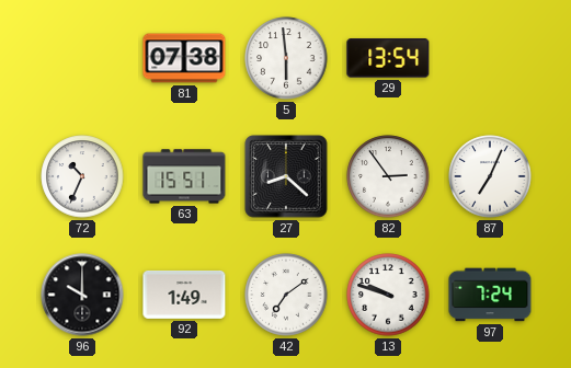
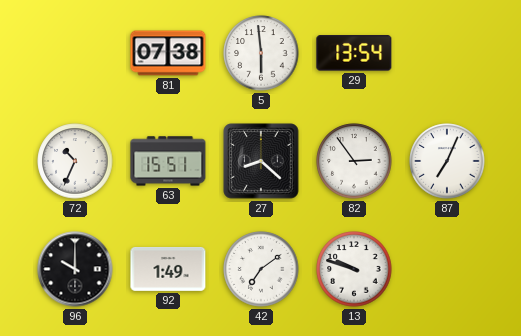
97: 7:24 -> none (490, 295)
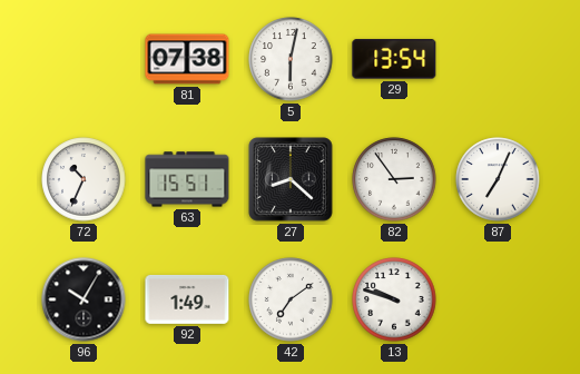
5: 5:59 -> 6:02 (291, 59)
96: 10:00 -> 10:05 (83, 299)
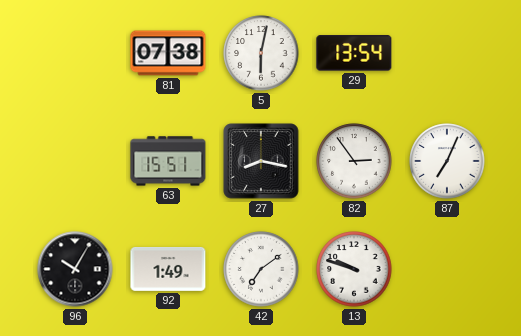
72: 10:34 -> none (83, 179)
27: 8:22 -> 8:17 (261, 161)
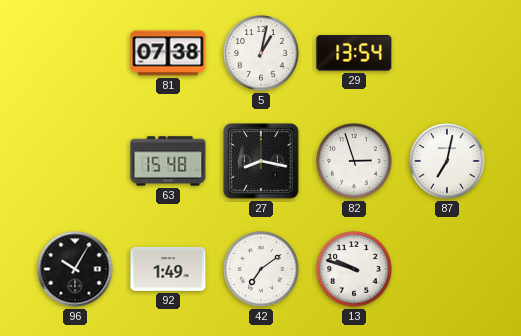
5: 6:02 -> 1:02 (261, 53)
63: 15:51 -> 15:48 (168, 161)
82: 2:54 -> 2:57 (354, 161)
87: 7:04 -> 7:02 (447, 161)
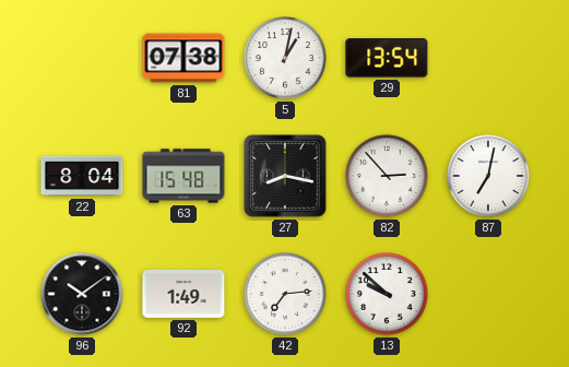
22: none -> 8:04 (82, 176)
82: 2:57 -> 2:53 (387, 176)
96: 10:05 -> 10:09 (82, 294)
42: 7:09 -> 7:14 (285, 294)
13: 9:48 -> 9:52 (387, 294)
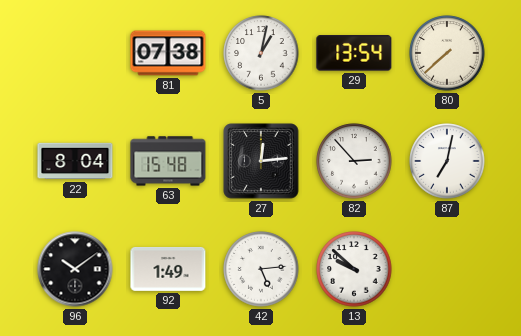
80: none -> 7:38 (447, 53)
27: 8:17 -> 12:14 (261, 161)
42: 7:14 -> 5:14 (261, 269)
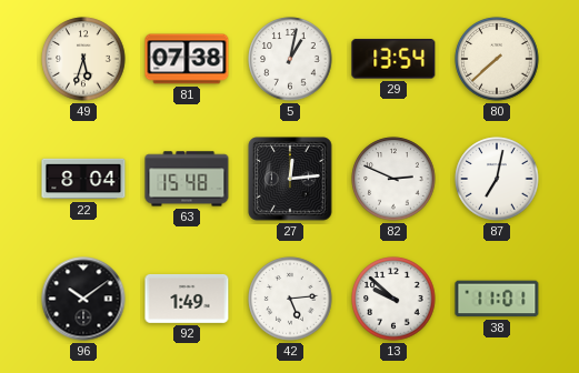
49: none -> 5:33 (83, 59)
82: 2:53 -> 2:49 (393, 179)
38: none -> 11:01 (497, 299)
